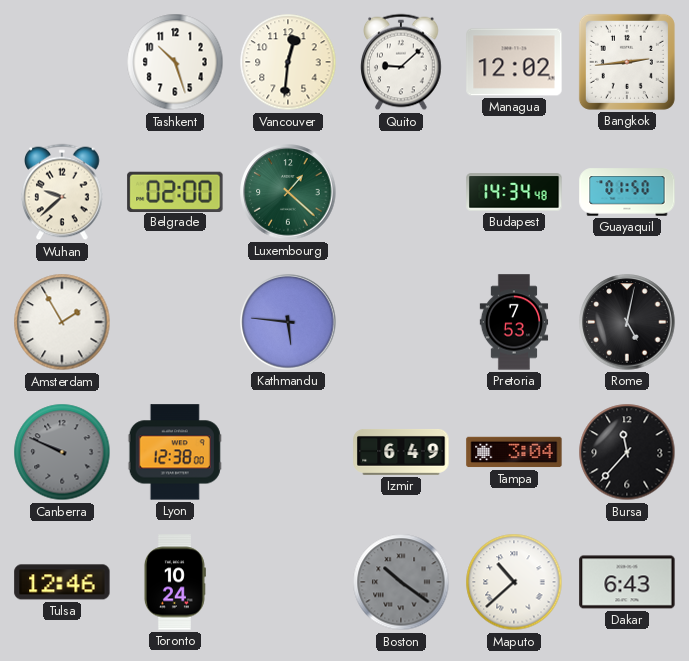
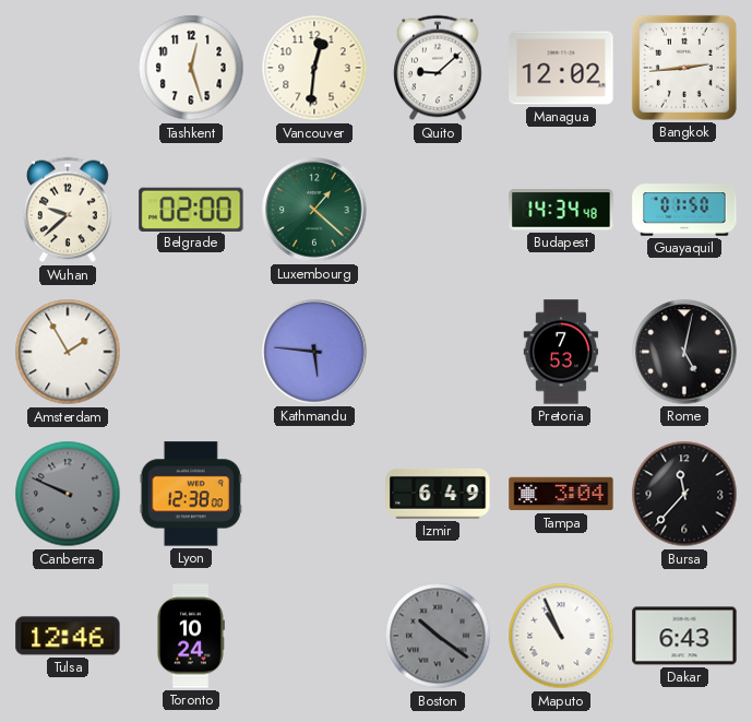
Tashkent: 10:27 -> 12:27 (191, 68)
Maputo: 10:38 -> 10:56 (561, 636)
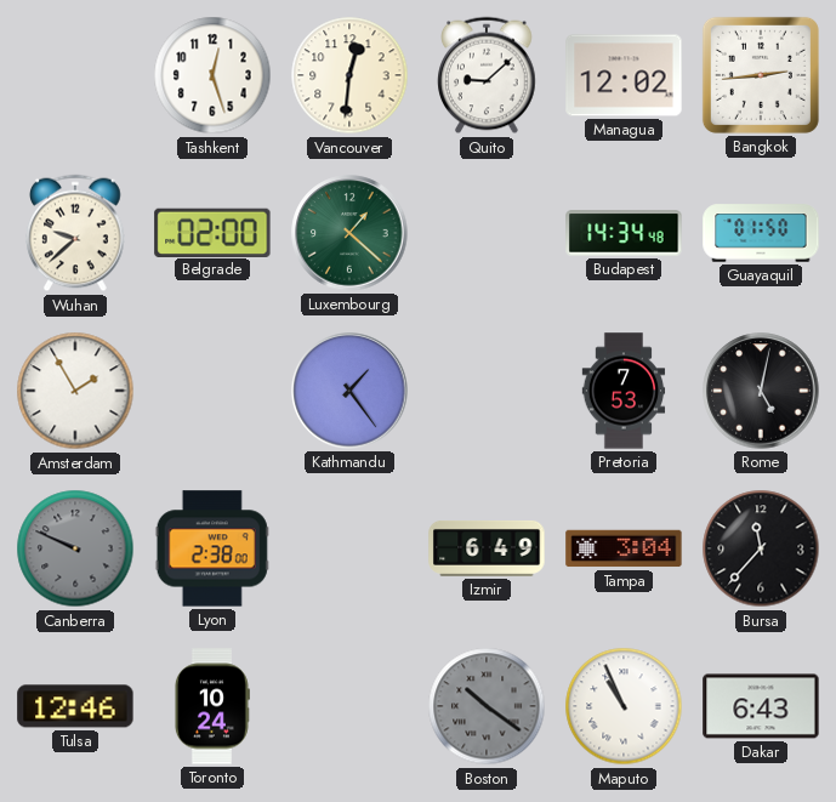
Kathmandu: 5:46 -> 1:24 (349, 391)
Lyon: 12:38 -> 2:38 (212, 548)
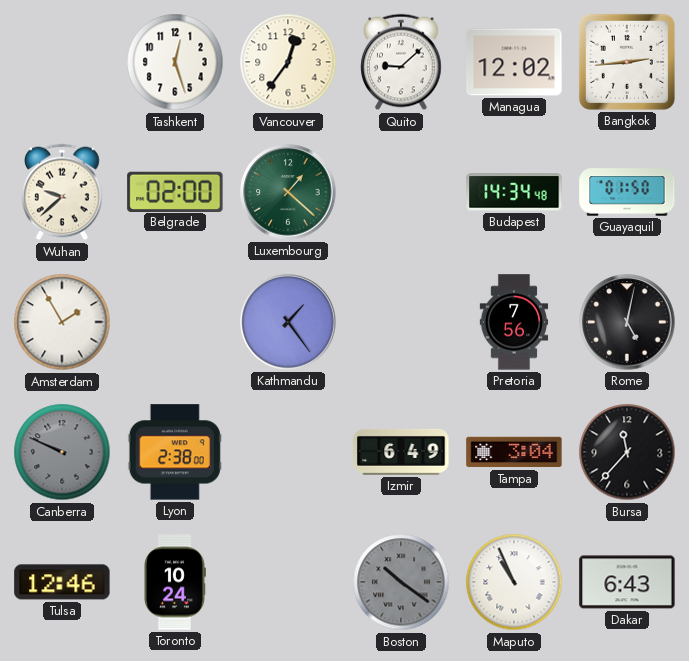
Vancouver: 12:31 -> 12:36 (288, 62)
Pretoria: 7:53 -> 7:56 (514, 322)
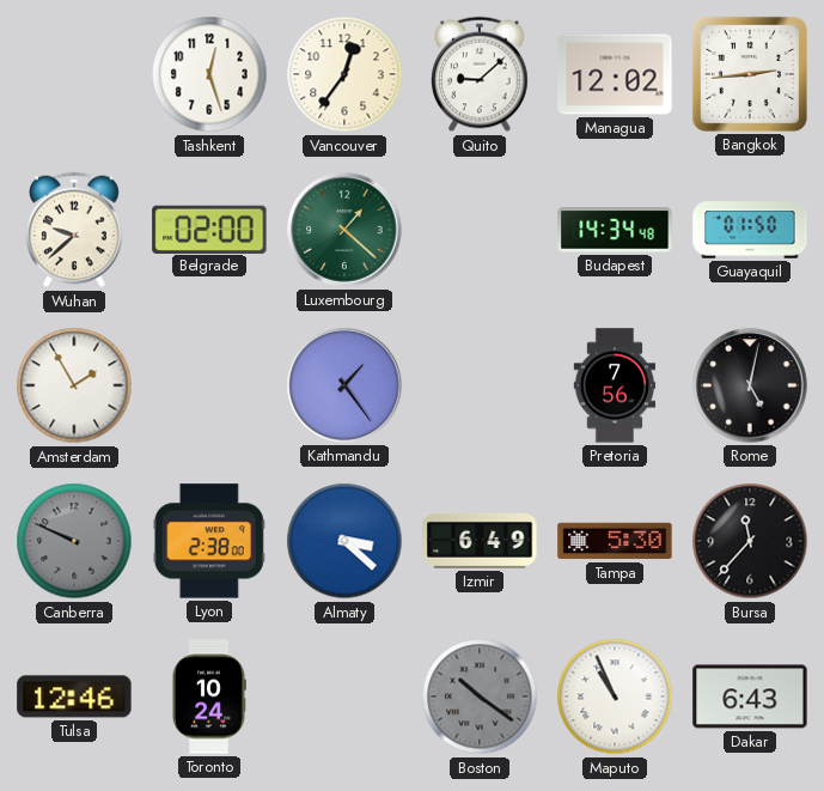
Almaty: none -> 3:22 (344, 541)
Tampa: 3:04 -> 5:30 (615, 541)
